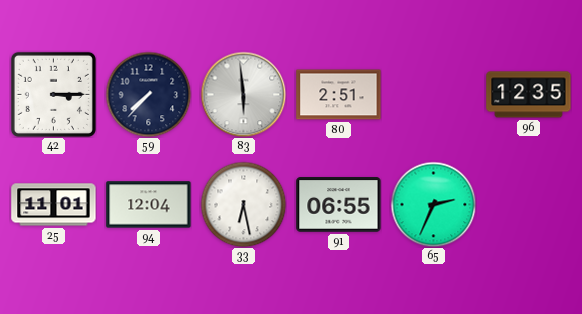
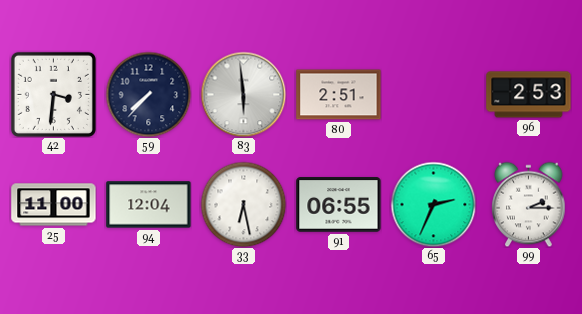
42: 3:15 -> 3:31 (53, 94)
96: 12:35 -> 2:53 (529, 95)
25: 11:01 -> 11:00 (54, 205)
99: none -> 2:15 (529, 204)
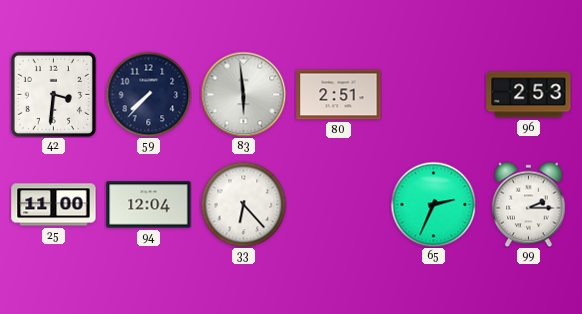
33: 6:28 -> 6:23 (243, 204)
91: 06:55 -> none (339, 205)
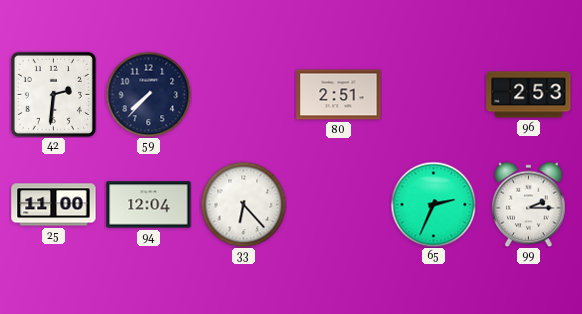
42: 3:31 -> 2:31 (53, 94)
83: 5:59 -> none (243, 94)
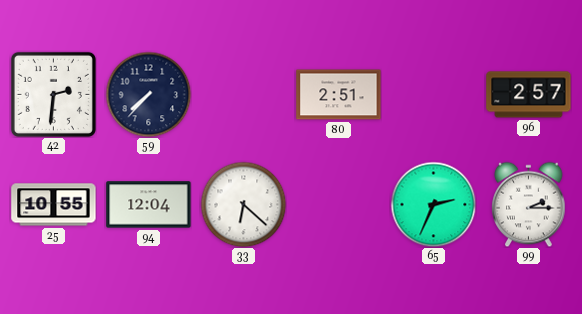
96: 2:53 -> 2:57 (529, 95)
25: 11:00 -> 10:55 (54, 205)
33: 6:23 -> 6:22 (243, 204)
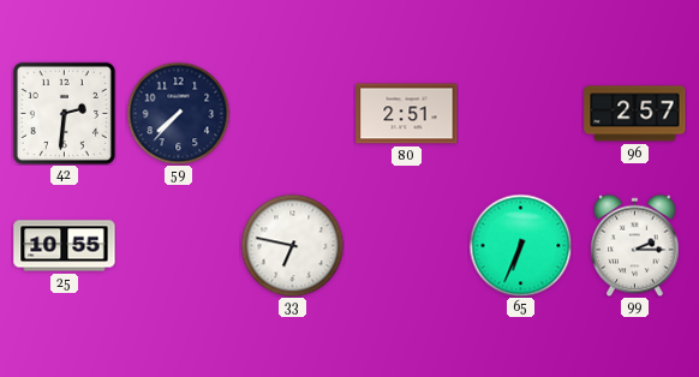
94: 12:04 -> none (149, 205)
33: 6:22 -> 6:47 (292, 245)
65: 2:34 -> 6:34 (520, 245)
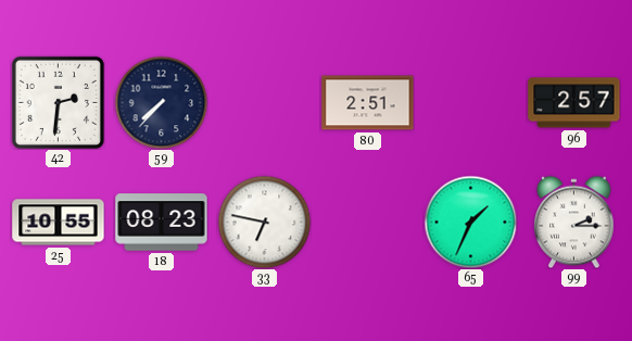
18: none -> 08:23 (162, 223)
65: 6:34 -> 1:34 (470, 222)
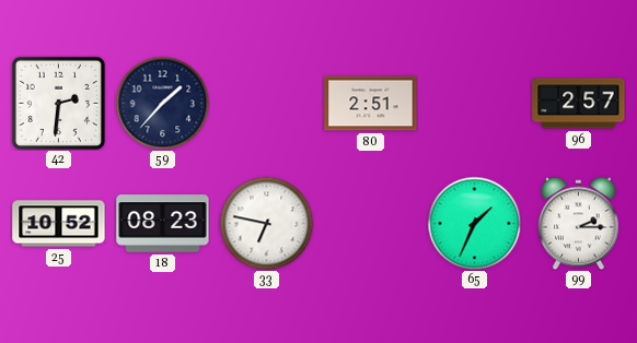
59: 7:37 -> 1:37 (162, 103)
25: 10:55 -> 10:52 (59, 224)
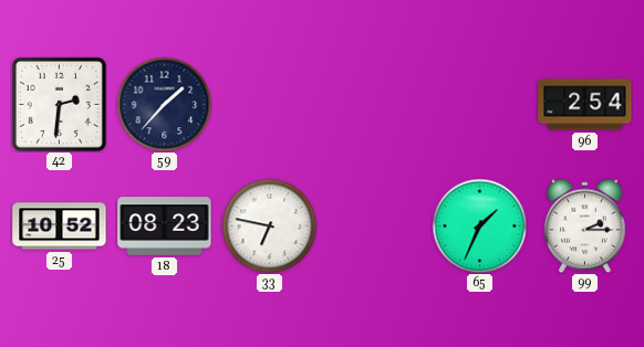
80: 2:51 -> none (371, 104)
96: 2:57 -> 2:54 (585, 105)
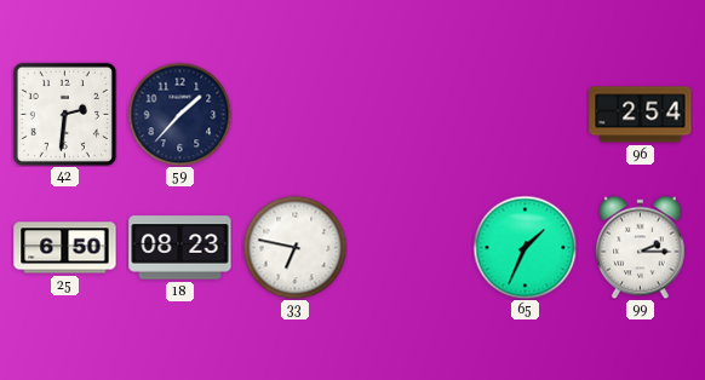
25: 10:52 -> 6:50 (65, 248)
